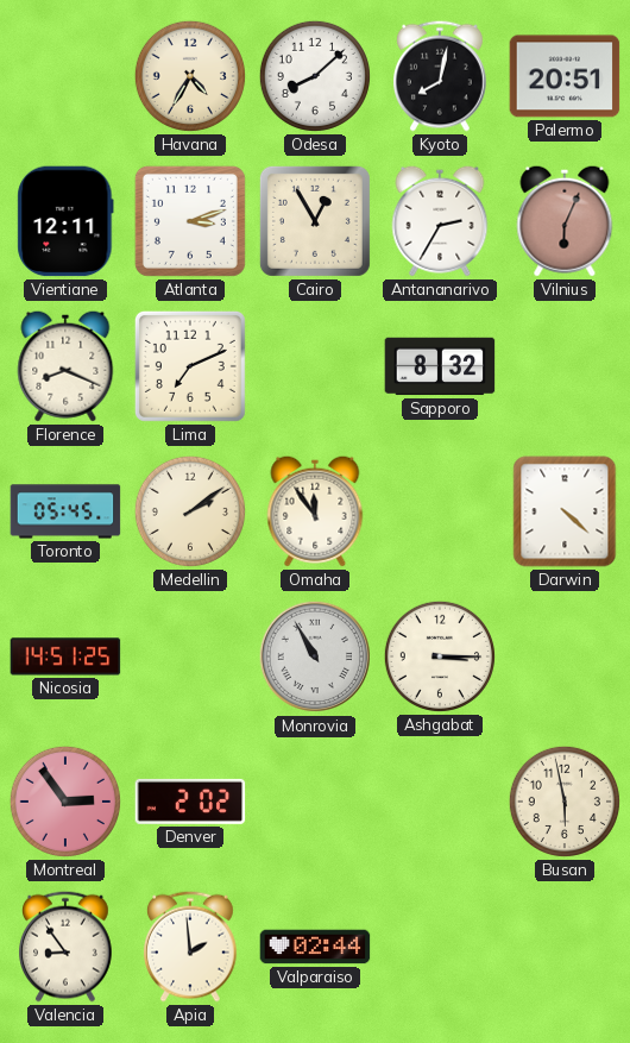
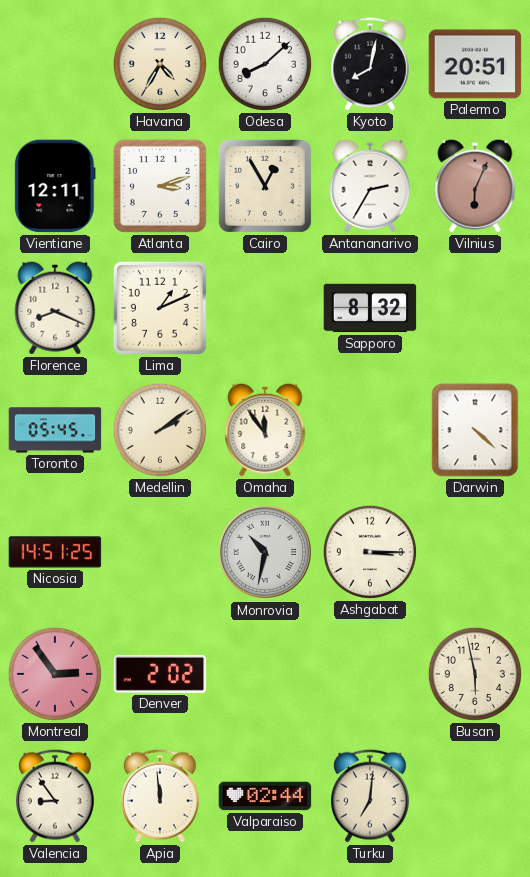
Lima: 7:11 -> 1:11 (160, 308)
Monrovia: 10:55 -> 10:32 (265, 552)
Apia: 1:59 -> 11:59 (161, 796)
Turku: none -> 7:01 (371, 796)
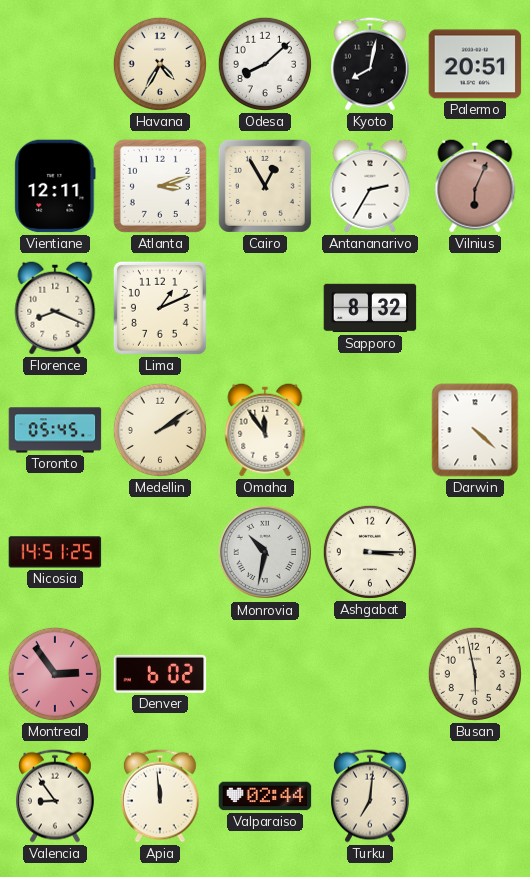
Denver: 2:02 -> 6:02 (160, 674)
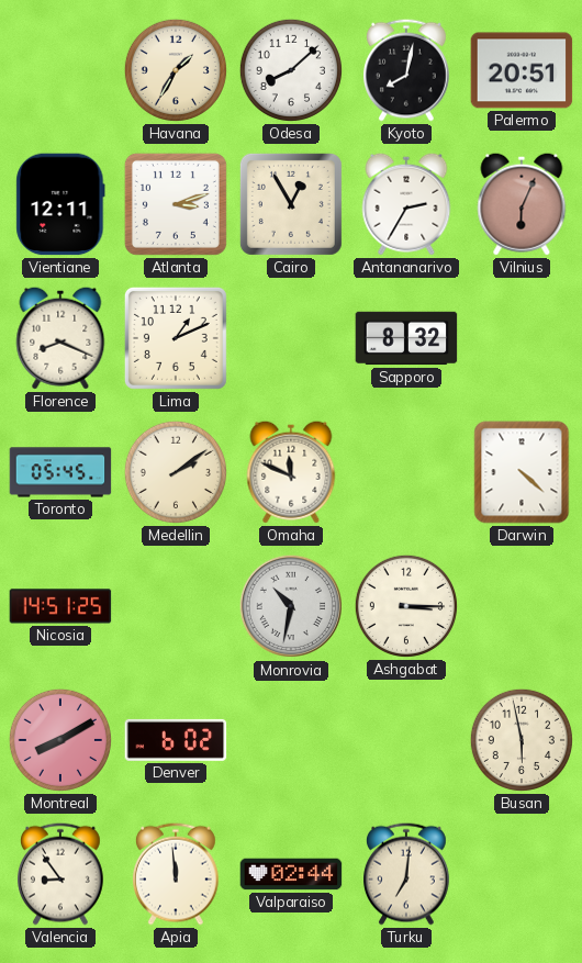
Havana: 4:35 -> 1:35 (176, 70)
Omaha: 11:54 -> 11:49 (291, 472)
Montreal: 2:54 -> 8:10 (60, 740)
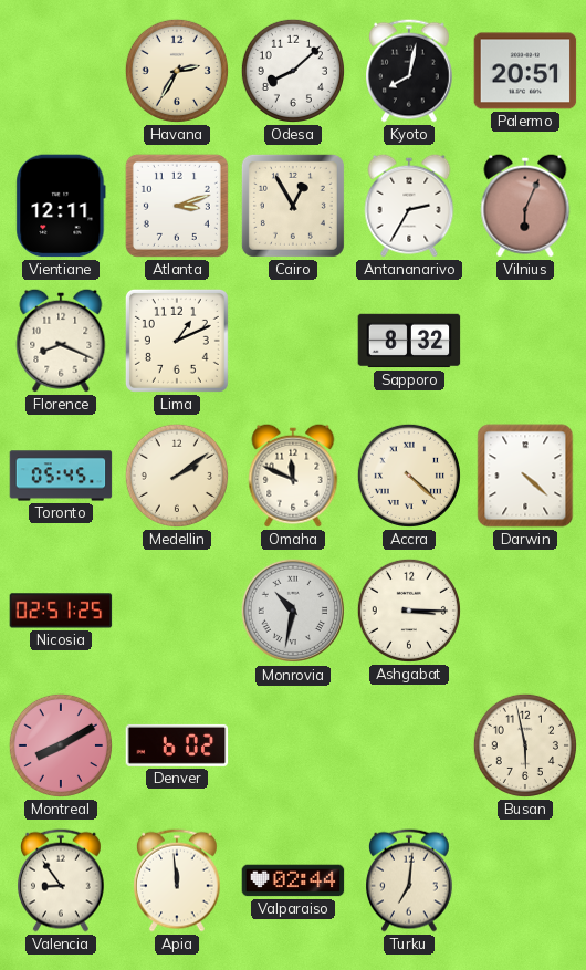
Havana: 1:35 -> 2:35 (177, 71)
Accra: none -> 4:22 (409, 476)
Nicosia: 14:51 -> 02:51 (61, 611)
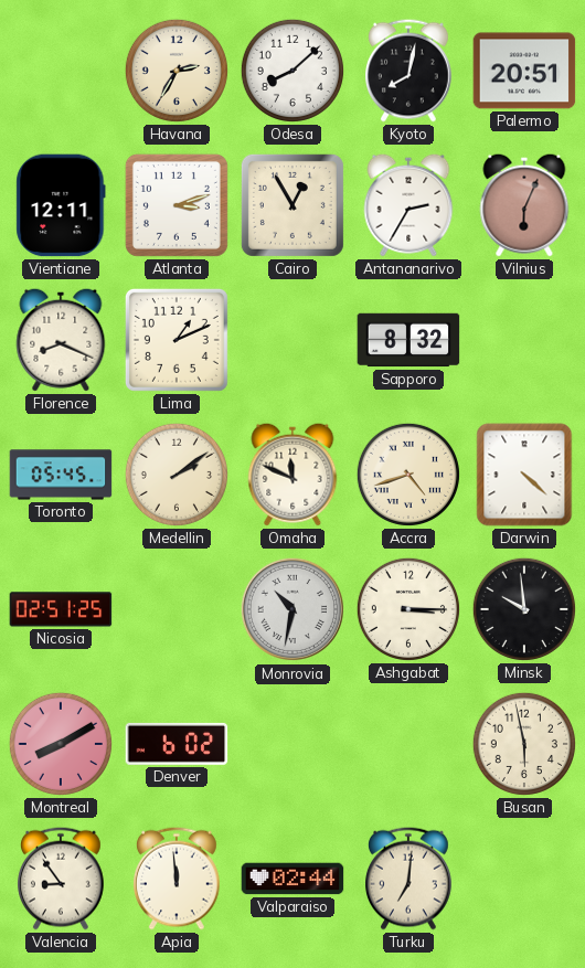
Accra: 4:22 -> 4:42 (408, 475)
Minsk: none -> 9:59 (524, 609)
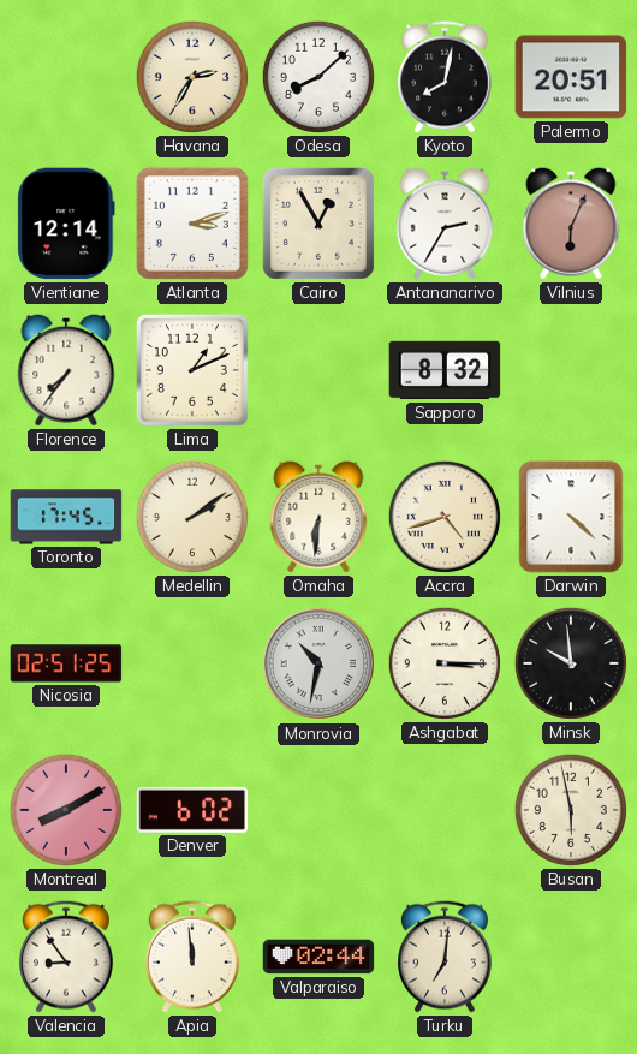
Vientiane: 12:11 -> 12:14 (66, 224)
Florence: 8:19 -> 7:36 (66, 370)
Toronto: 05:45 -> 17:45 (66, 517)
Omaha: 11:49 -> 6:31 (318, 517)
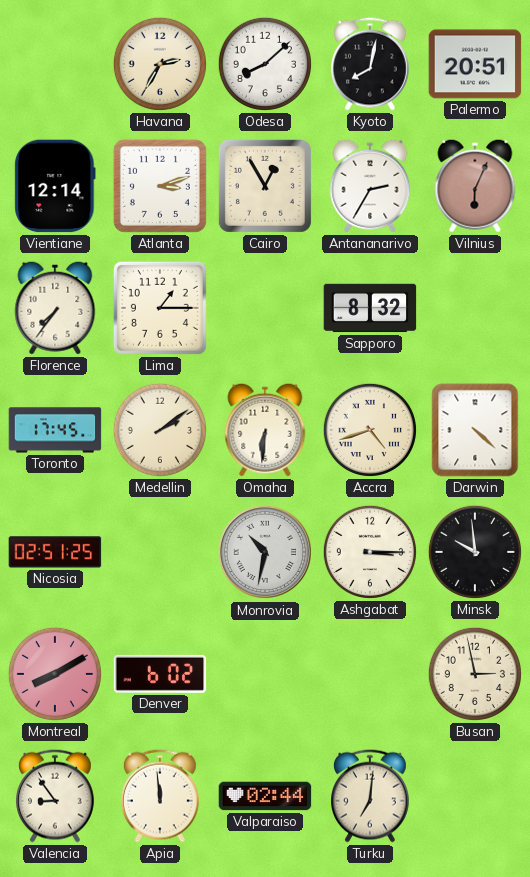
Lima: 1:11 -> 1:15 (160, 308)
Busan: 5:58 -> 2:58 (475, 674)
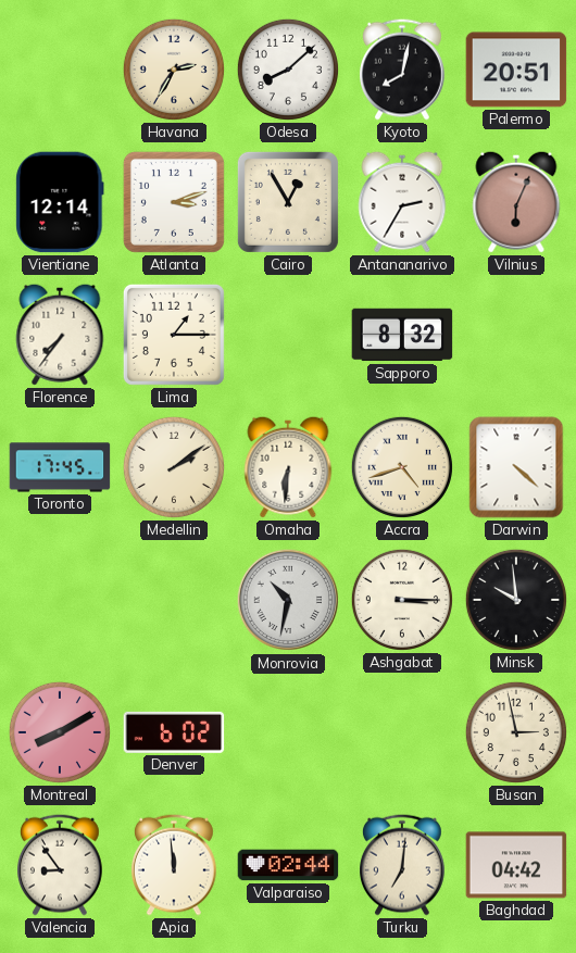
Nicosia: 02:51 -> none (55, 552)
Baghdad: none -> 04:42 (516, 865)
